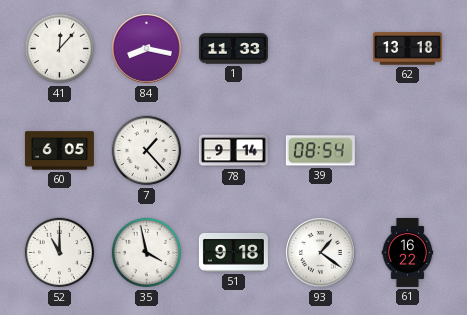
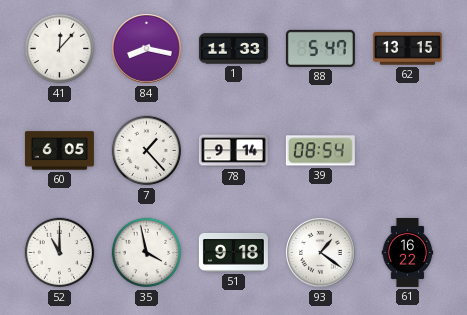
88: none -> 5:47 (320, 48)
62: 13:18 -> 13:15 (407, 49)
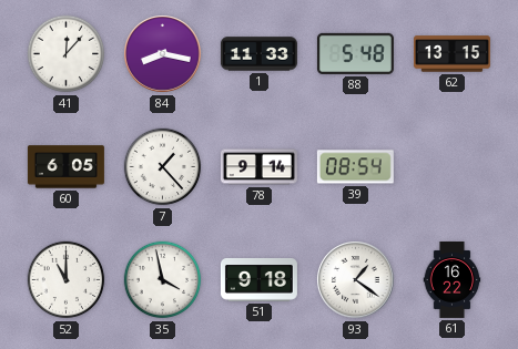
88: 5:47 -> 5:48 (355, 53)
